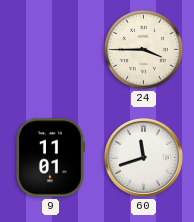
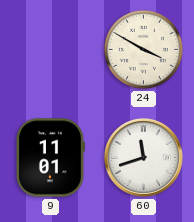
24: 3:45 -> 3:50 (143, 49)
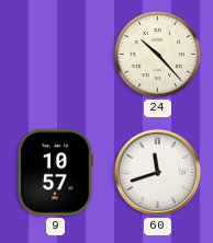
24: 3:50 -> 10:23 (157, 54)
9: 11:01 -> 10:57 (56, 173)
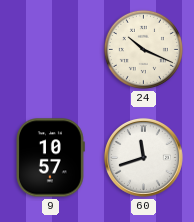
24: 10:23 -> 10:19 (143, 49)
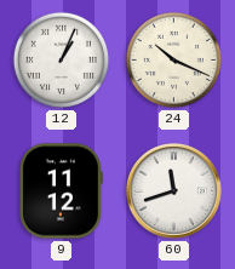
12: none -> 1:04 (61, 59)
9: 10:57 -> 11:12 (62, 191)
